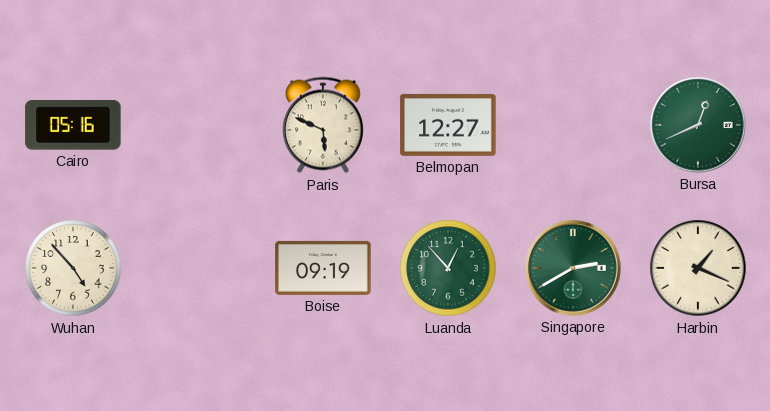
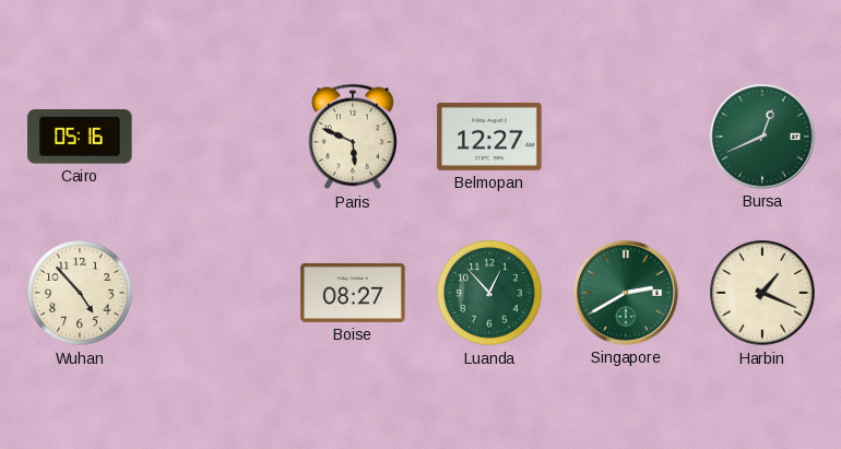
Boise: 09:19 -> 08:27 (353, 293)
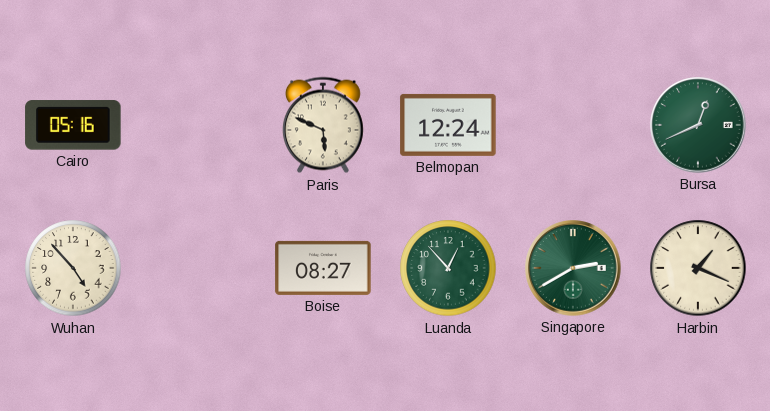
Belmopan: 12:27 -> 12:24 (448, 125)
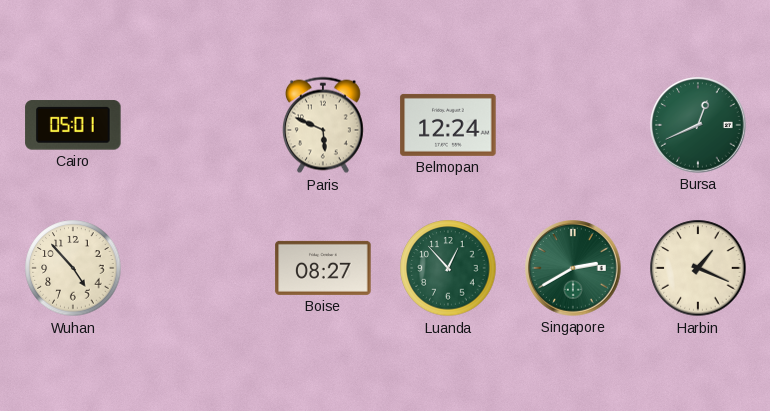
Cairo: 05:16 -> 05:01 (73, 125)
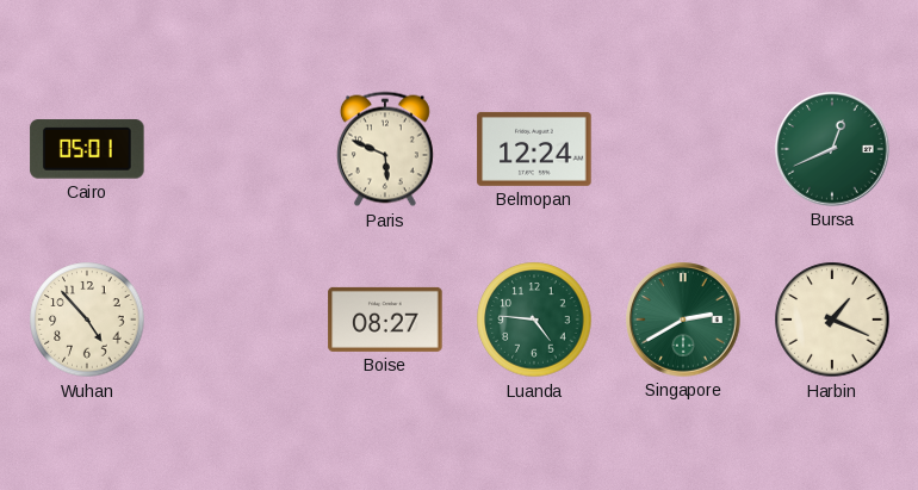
Luanda: 12:53 -> 4:46 (534, 320)
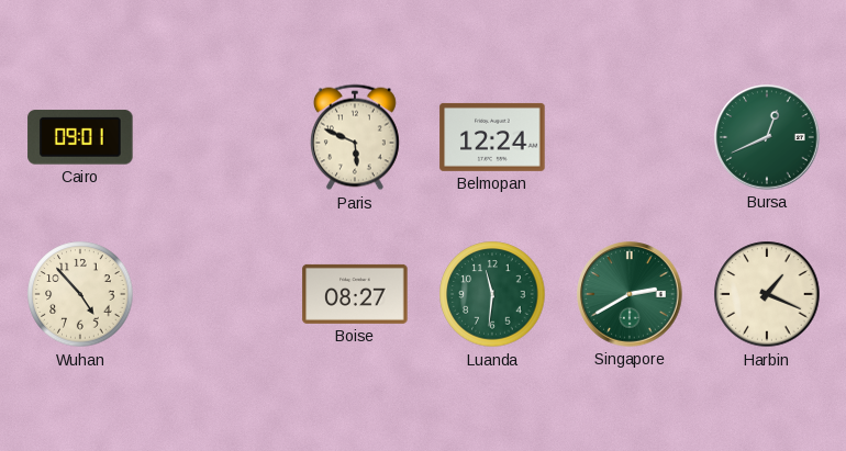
Cairo: 05:01 -> 09:01 (80, 137)
Luanda: 4:46 -> 11:31 (492, 294)
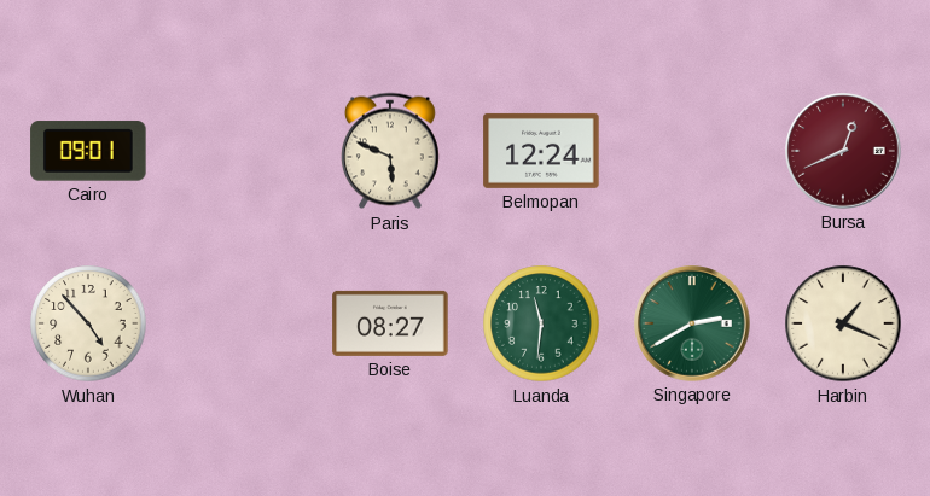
Bursa dial: green -> burgundy (843, 151)
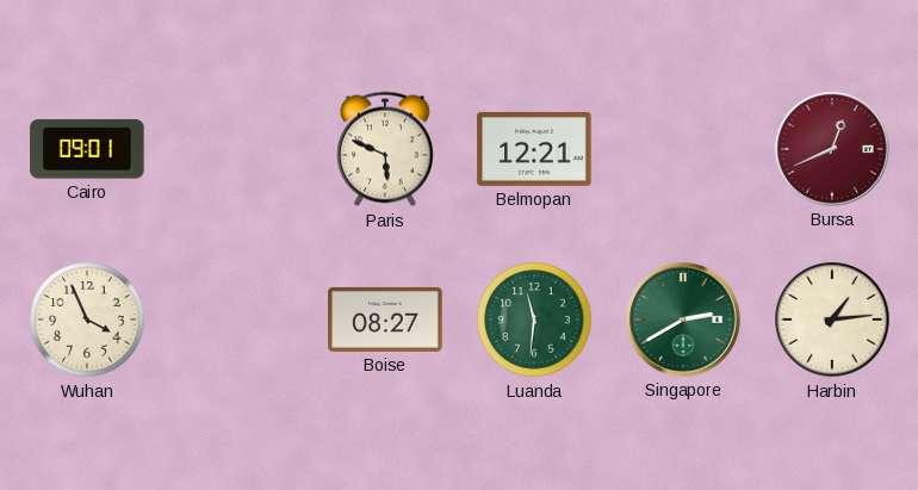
Belmopan: 12:24 -> 12:21 (534, 149)
Wuhan: 4:53 -> 3:56 (87, 320)
Harbin: 1:19 -> 1:14 (832, 320)
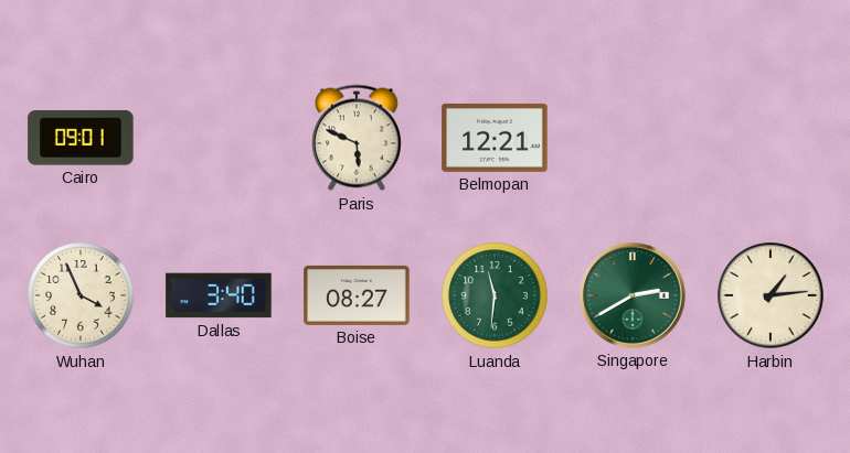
Bursa: 12:41 -> none (832, 149)
Dallas: none -> 3:40 (219, 295)
